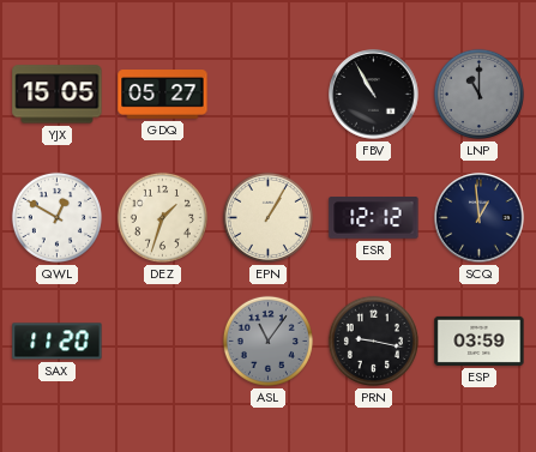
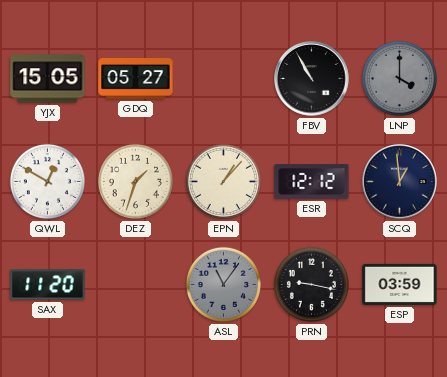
LNP: 11:00 -> 4:00 (399, 78)
EPN: 1:05 -> 1:07 (223, 181)
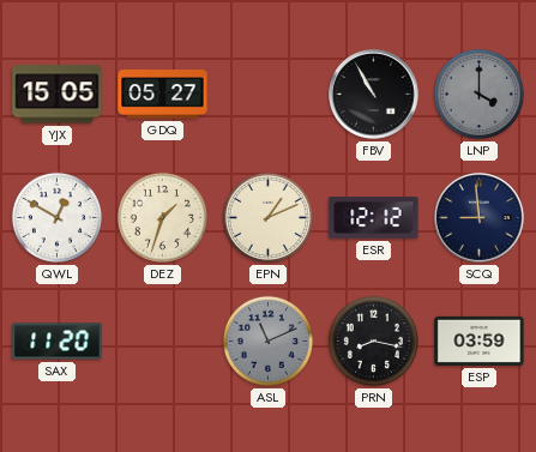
EPN: 1:07 -> 1:11 (267, 217)
SCQ: 12:59 -> 8:59 (480, 218)
ASL: 11:06 -> 11:11 (267, 340)
PRN: 9:17 -> 8:17 (373, 340)
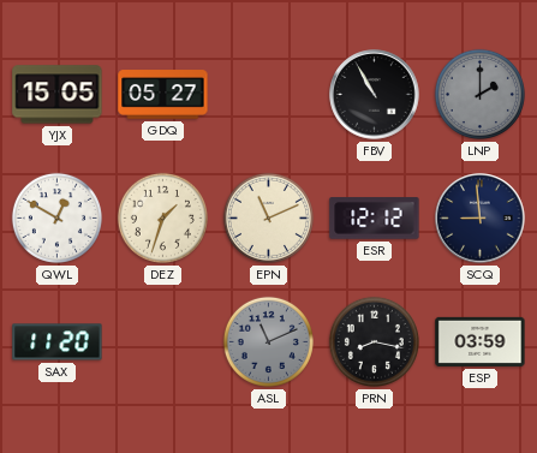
LNP: 4:00 -> 2:00 (479, 94)
EPN: 1:11 -> 11:11 (268, 217)
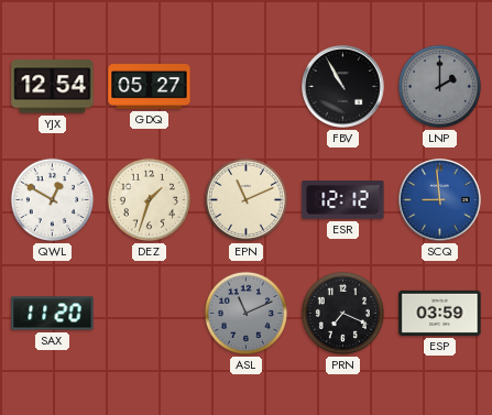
YJX: 15:05 -> 12:54 (53, 87)
SCQ dial: navy -> blue (440, 200)
PRN: 8:17 -> 7:19 (342, 313)
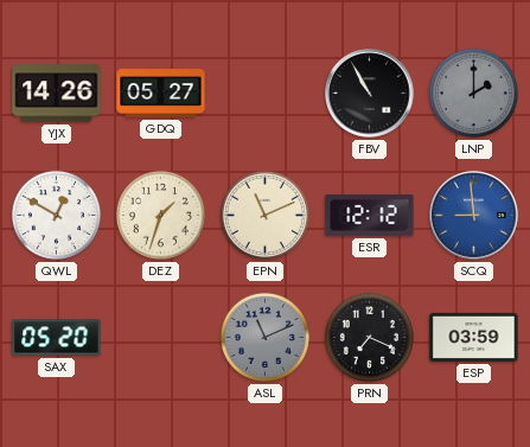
YJX: 12:54 -> 14:26 (57, 94)
SAX: 11:20 -> 05:20 (57, 338)
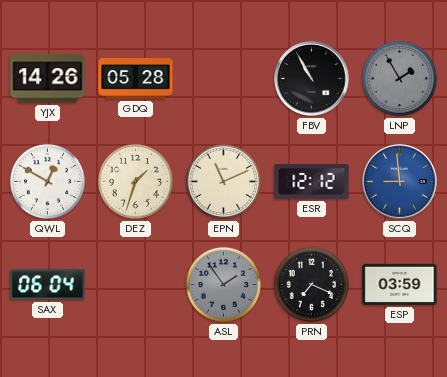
GDQ: 05:27 -> 05:28 (136, 79)
LNP: 2:00 -> 1:55 (399, 78)
SAX: 05:20 -> 06:04 (48, 285)
ASL: 11:11 -> 1:54 (223, 284)
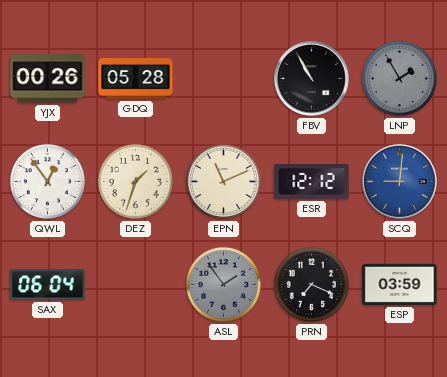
YJX: 14:26 -> 00:26 (48, 79)
QWL: 12:50 -> 12:54 (47, 181)
SCQ: 8:59 -> 9:01 (400, 182)
